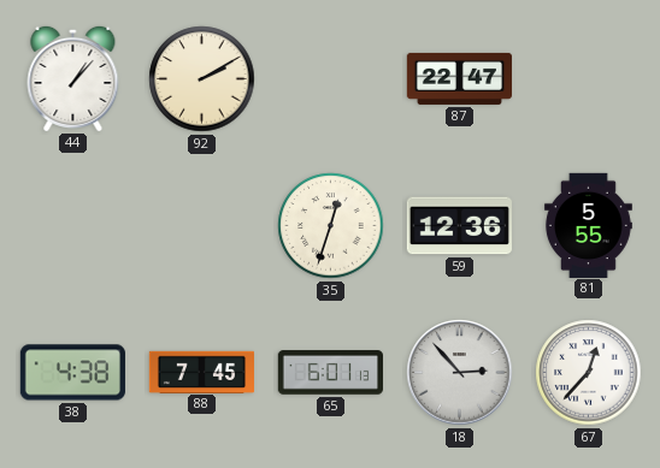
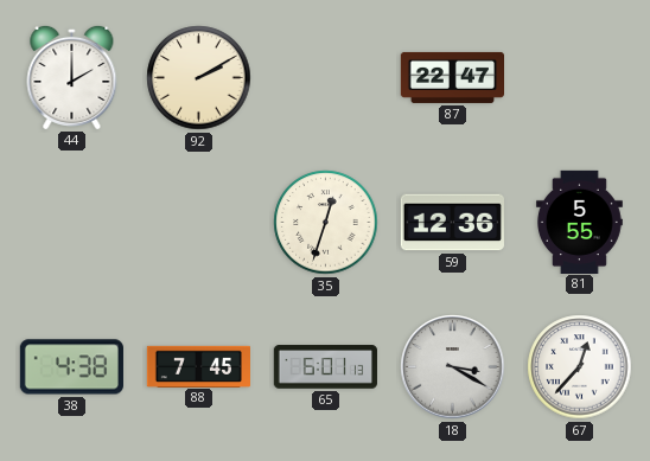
44: 1:07 -> 2:00 (72, 77)
18: 2:53 -> 3:20 (453, 367)
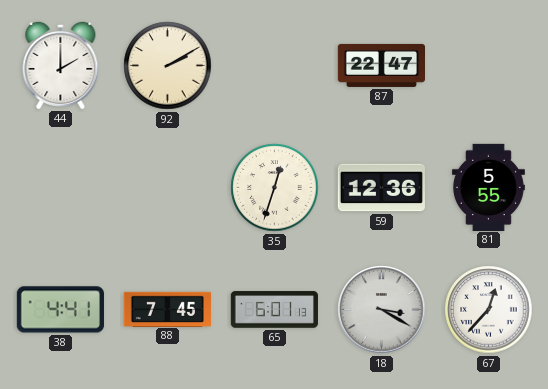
38: 4:38 -> 4:41 (60, 310)
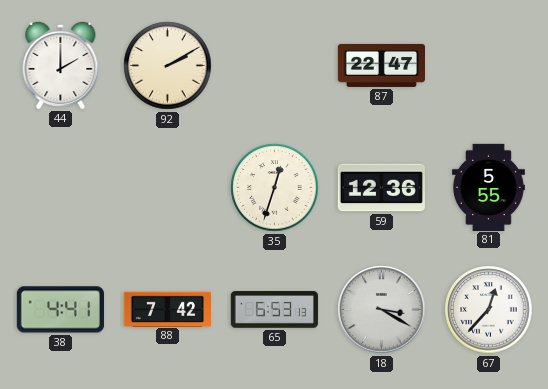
88: 7:45 -> 7:42 (167, 309)
65: 6:01 -> 6:53 (274, 310)
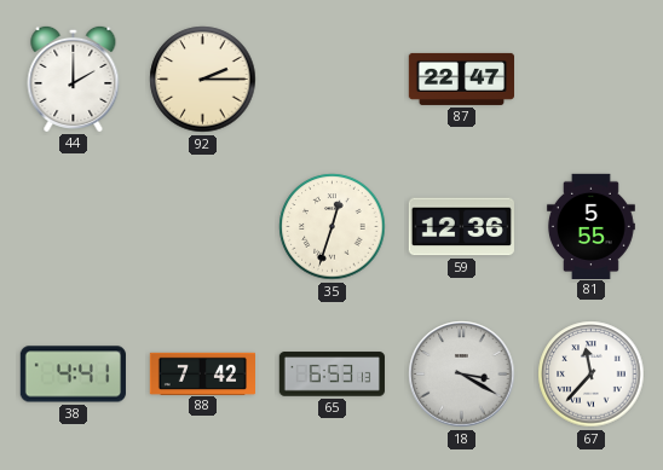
92: 2:10 -> 2:15 (203, 80)
67: 12:37 -> 11:37 (592, 375)
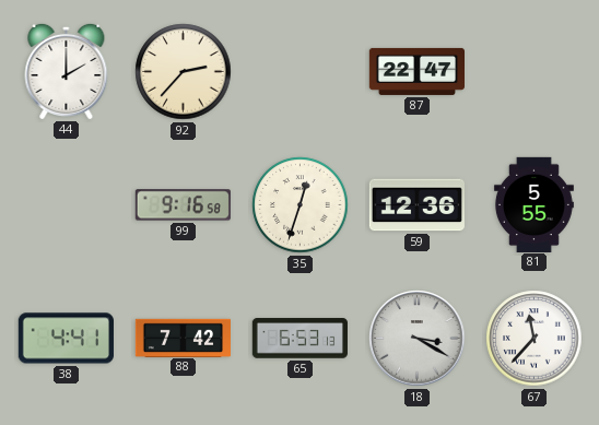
92: 2:15 -> 2:37 (184, 72)
99: none -> 9:16 (183, 205)
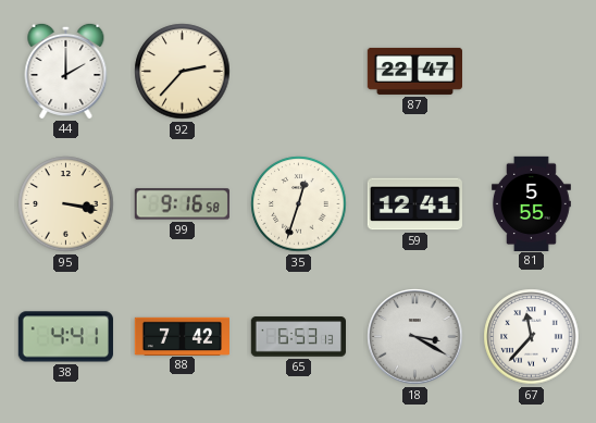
95: none -> 3:17 (66, 204)
59: 12:36 -> 12:41 (414, 204)
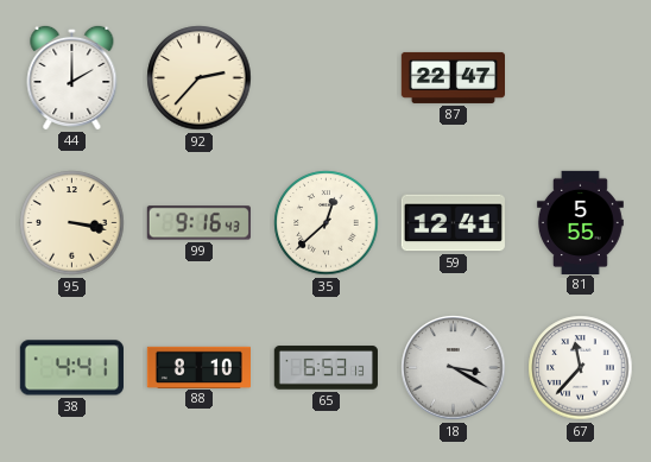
99: 9:16:58 -> 9:16:43 (198, 223)
35: 12:33 -> 12:38 (327, 223)
88: 7:42 -> 8:10 (198, 367)
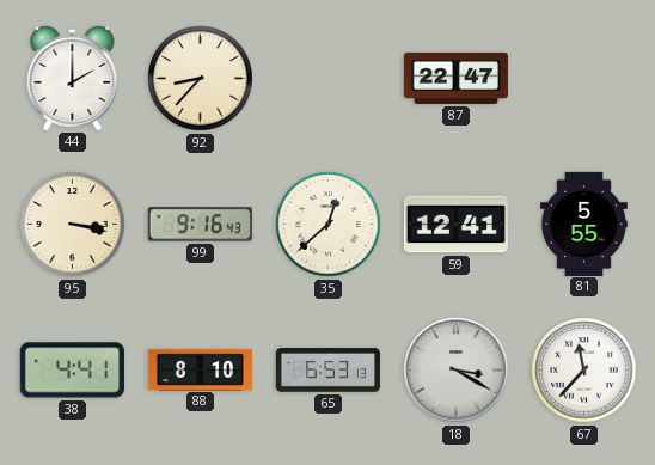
92: 2:37 -> 8:37 (201, 79)
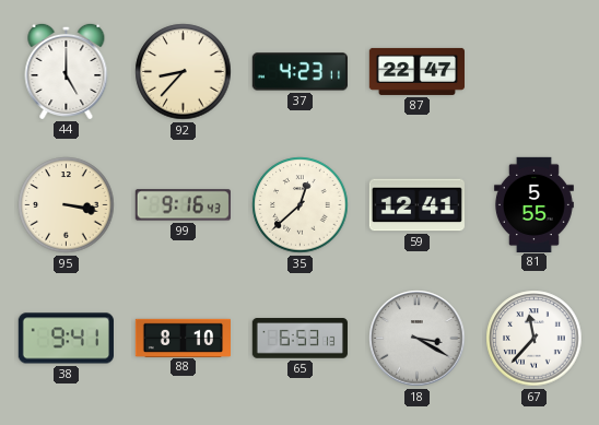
44: 2:00 -> 5:00 (67, 71)
37: none -> 4:23 (299, 72)
38: 4:41 -> 9:41 (66, 339)
